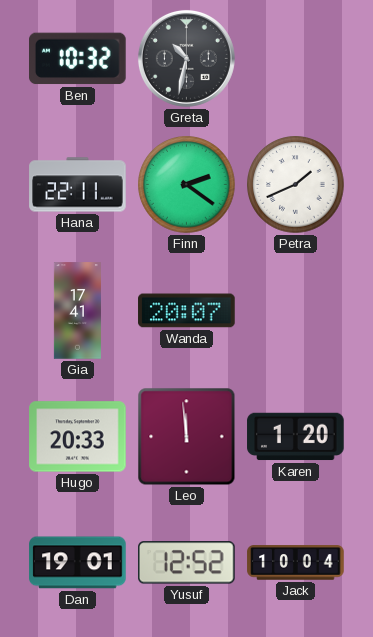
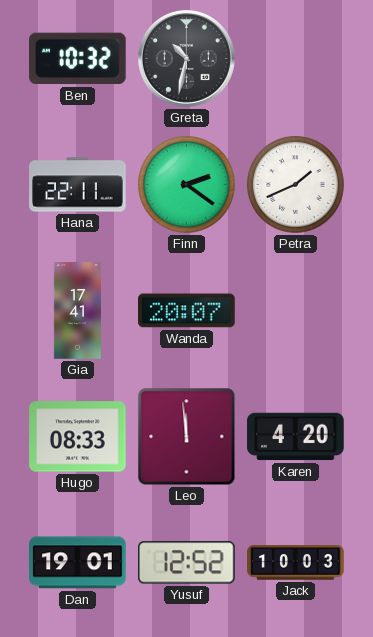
Hugo: 20:33 -> 08:33 (78, 437)
Karen: 1:20 -> 4:20 (296, 437)
Jack: 10:04 -> 10:03 (296, 563)
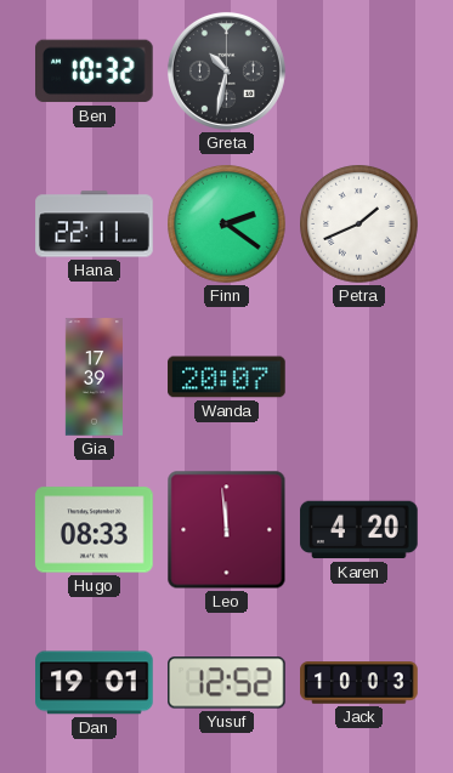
Gia: 17:41 -> 17:39 (94, 377)
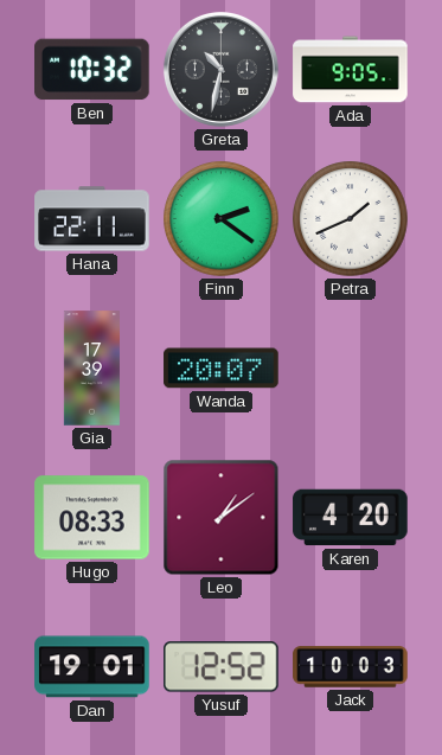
Ada: none -> 9:05 (351, 70)
Leo: 11:59 -> 1:09 (222, 518)
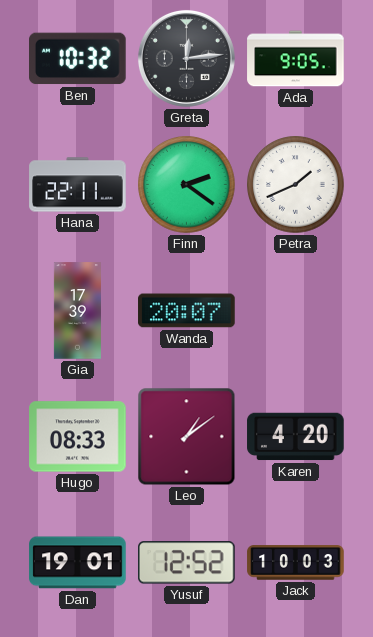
Greta: 10:32 -> 12:14 (186, 58)
